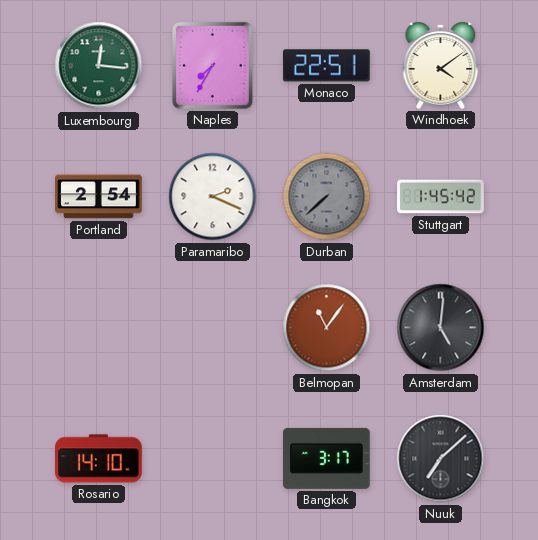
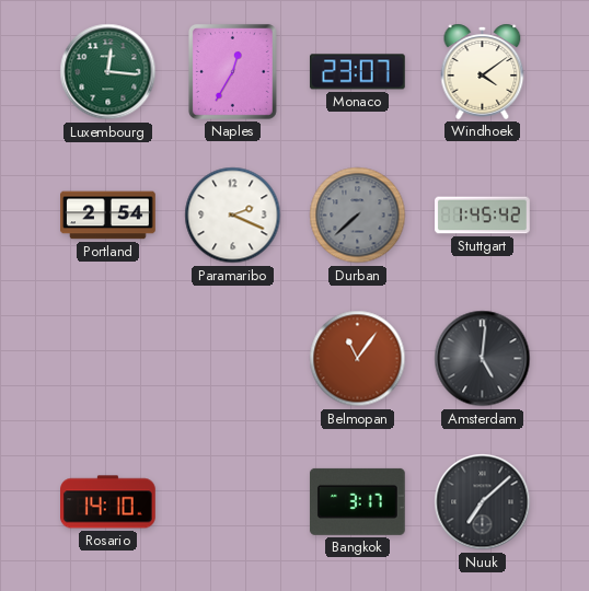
Naples: 7:35 -> 12:35 (232, 71)
Monaco: 22:51 -> 23:07 (357, 72)
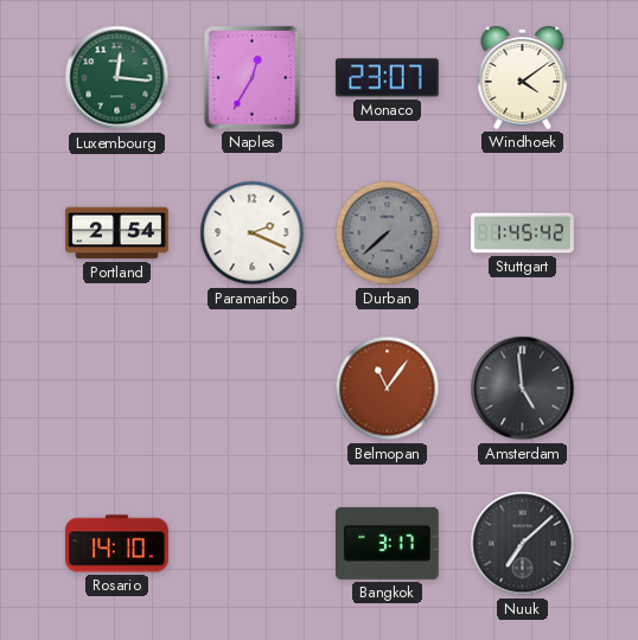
Amsterdam: 5:01 -> 4:59 (523, 389)
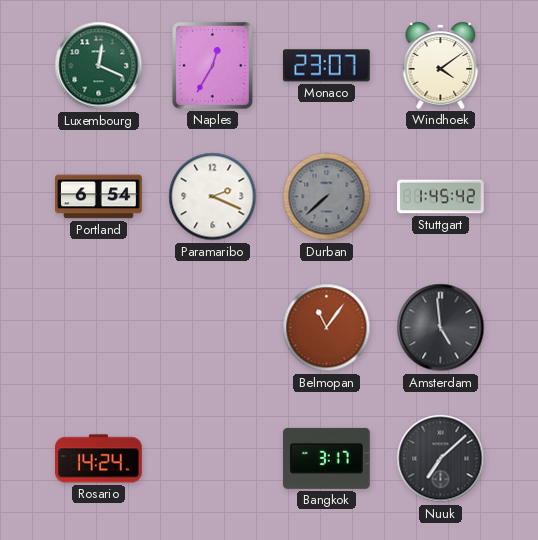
Luxembourg: 12:16 -> 12:19 (99, 66)
Portland: 2:54 -> 6:54 (99, 197)
Rosario: 14:10 -> 14:24 (99, 459)
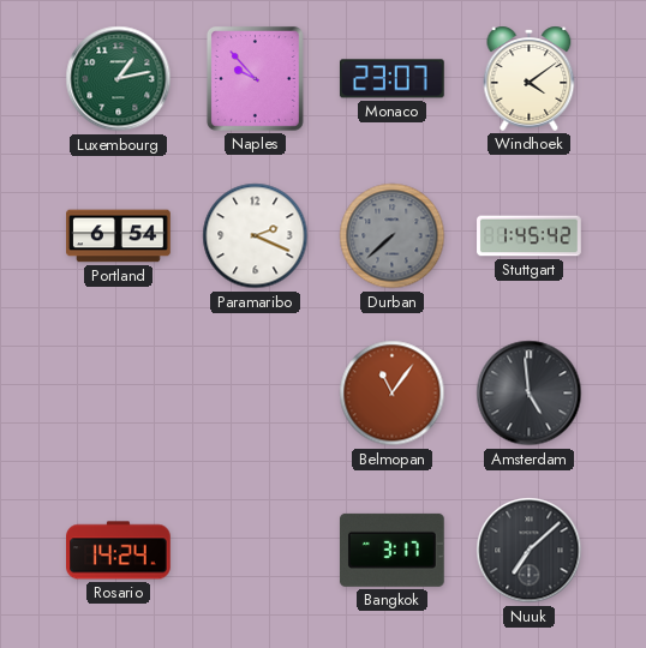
Luxembourg: 12:19 -> 1:13 (119, 79)
Naples: 12:35 -> 9:53 (255, 78)
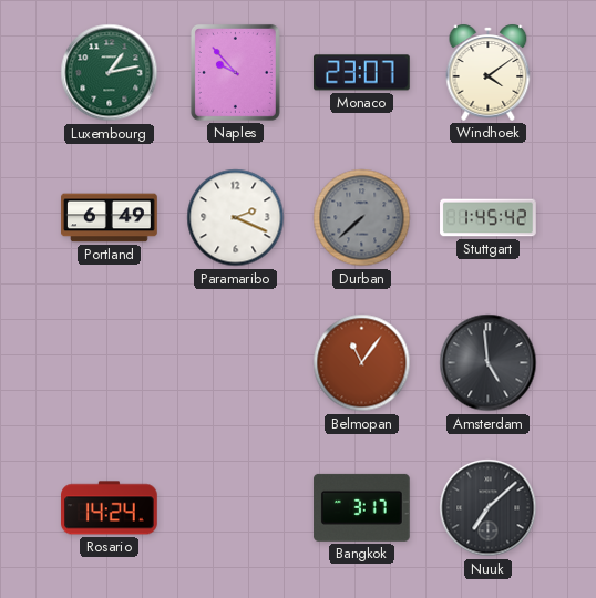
Portland: 6:54 -> 6:49 (110, 218)
